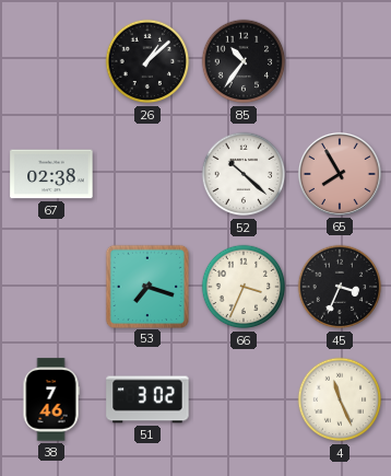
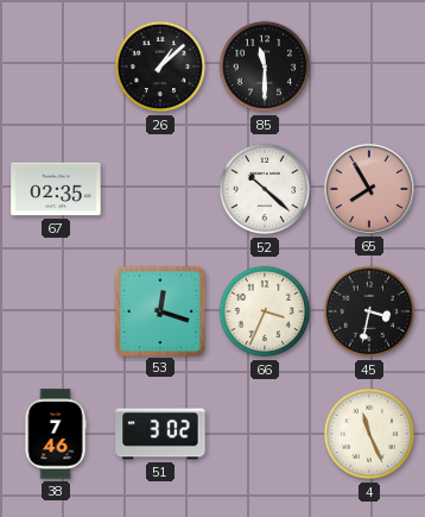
85: 10:36 -> 11:30 (265, 67)
67: 02:38 -> 02:35 (56, 189)
53: 7:18 -> 12:18 (159, 310)
45: 3:34 -> 3:32 (369, 311)
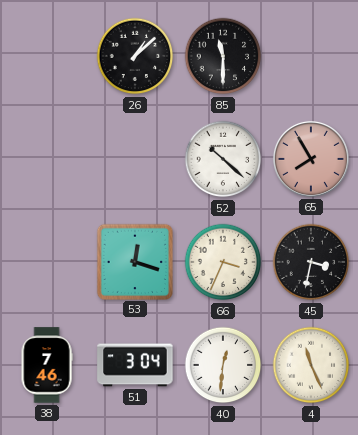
67: 02:35 -> none (56, 189)
51: 3:02 -> 3:04 (135, 365)
40: none -> 12:31 (223, 365)
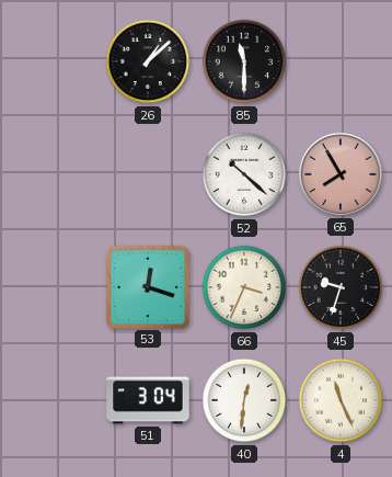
45: 3:32 -> 9:33 (341, 287)
38: 7:46 -> none (47, 365)
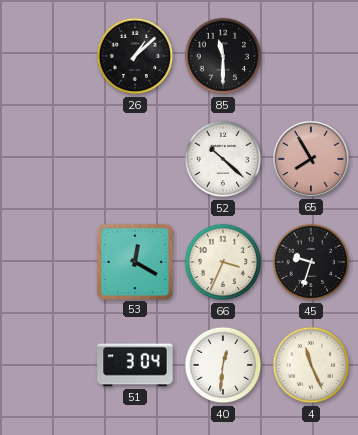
53: 12:18 -> 12:20 (134, 261)
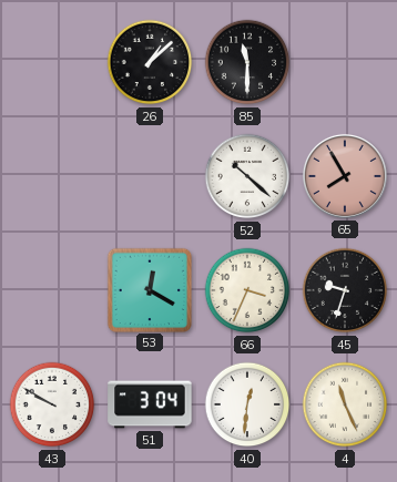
43: none -> 9:50 (52, 404)
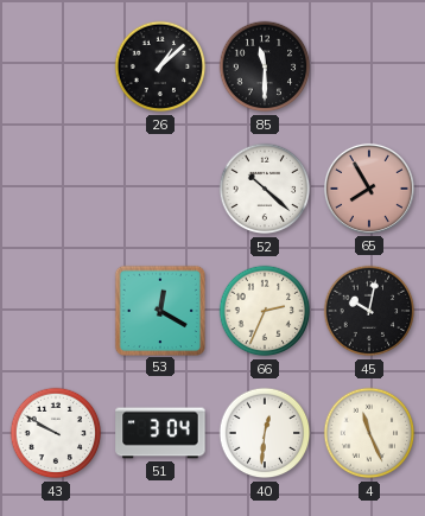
66: 3:34 -> 2:34 (265, 311)
45: 9:33 -> 10:02 (369, 311)
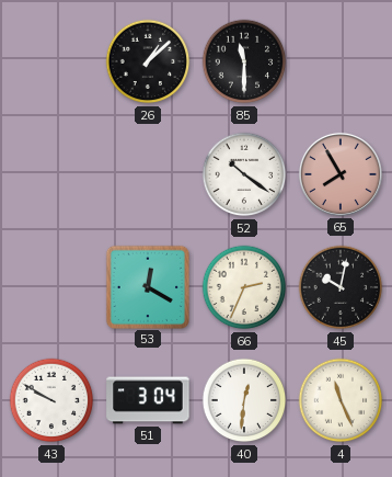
52: 10:22 -> 10:21 (244, 174)
